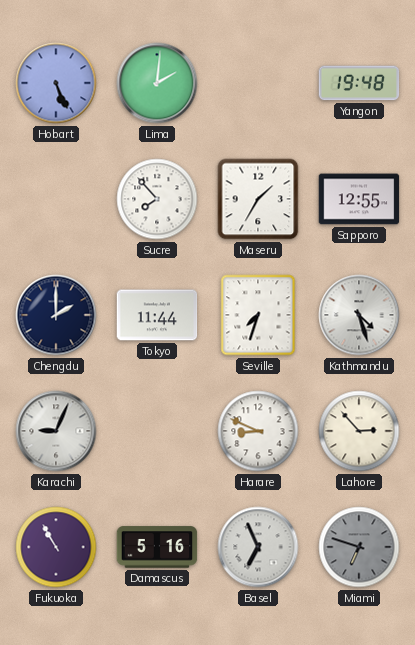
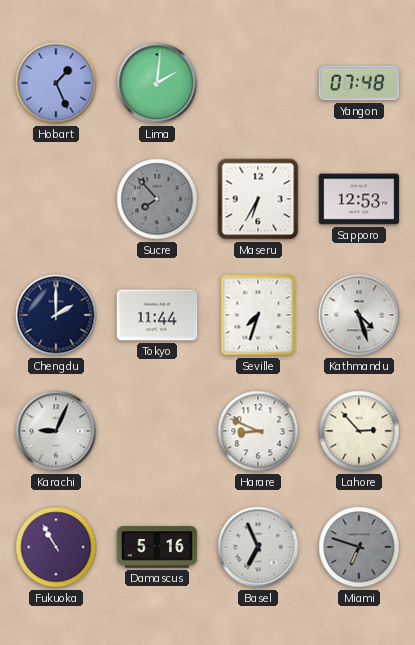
Hobart: 5:26 -> 1:26 (56, 83)
Yangon: 19:48 -> 07:48 (359, 83)
Sucre dial: white -> grey (157, 199)
Maseru: 1:35 -> 6:35 (258, 199)
Sapporo: 12:55 -> 12:53 (359, 199)
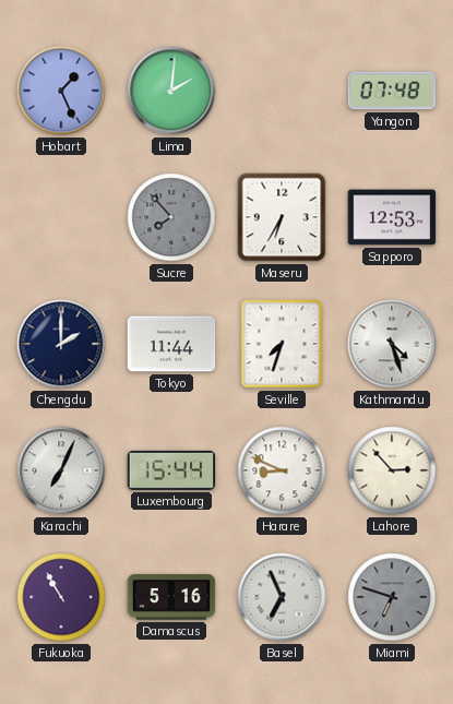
Karachi: 9:04 -> 7:04 (61, 470)
Luxembourg: none -> 15:44 (171, 470)
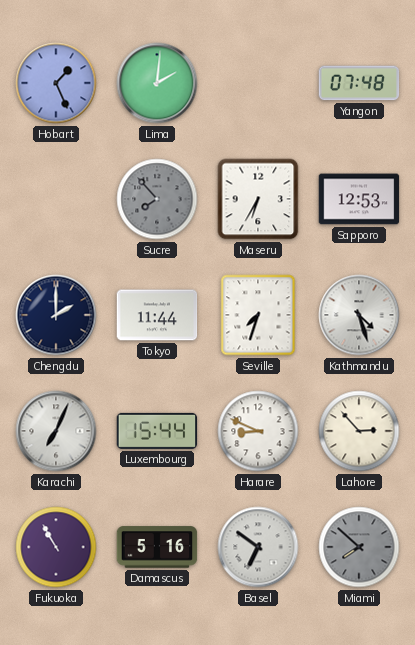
Basel: 6:56 -> 6:51 (258, 547)
Miami: 6:48 -> 7:52 (359, 547)
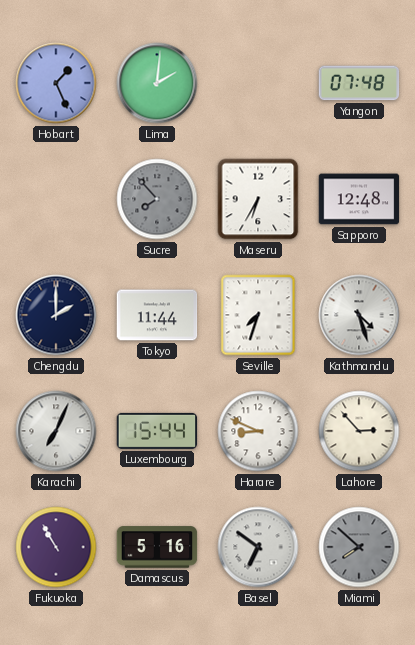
Sapporo: 12:53 -> 12:48 (359, 199)
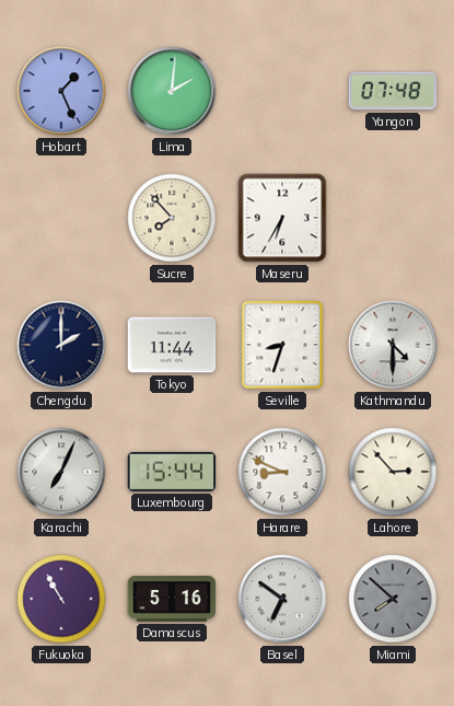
Sucre dial: grey -> cream (172, 218)
Sapporo: 12:48 -> none (359, 199)
Seville: 7:33 -> 8:33 (282, 345)
Kathmandu: 4:27 -> 4:30 (393, 345)
